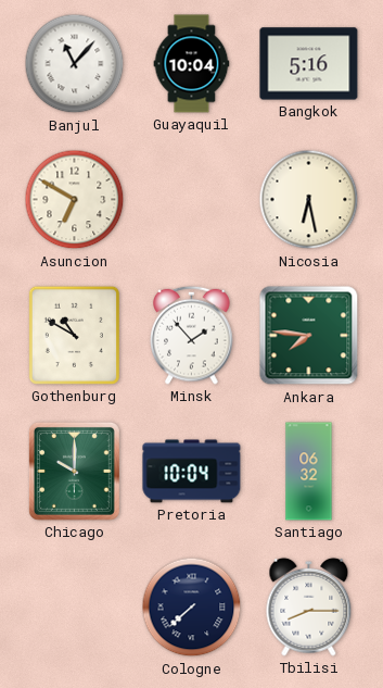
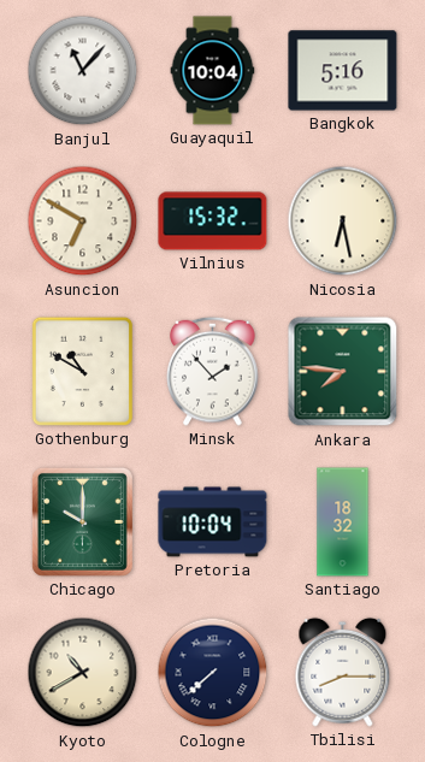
Vilnius: none -> 15:32 (213, 221)
Santiago: 06:32 -> 18:32 (343, 522)
Kyoto: none -> 10:40 (83, 673)
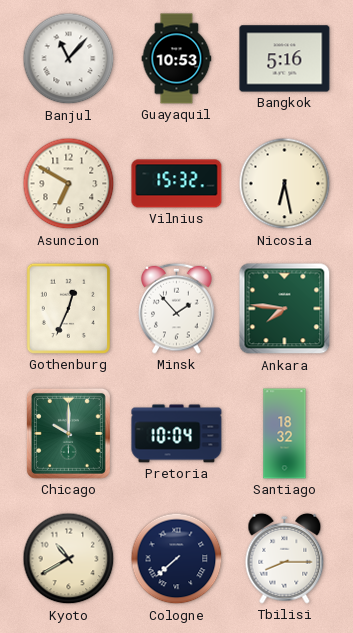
Guayaquil: 10:04 -> 10:53 (177, 59)
Gothenburg: 10:50 -> 12:34 (68, 308)
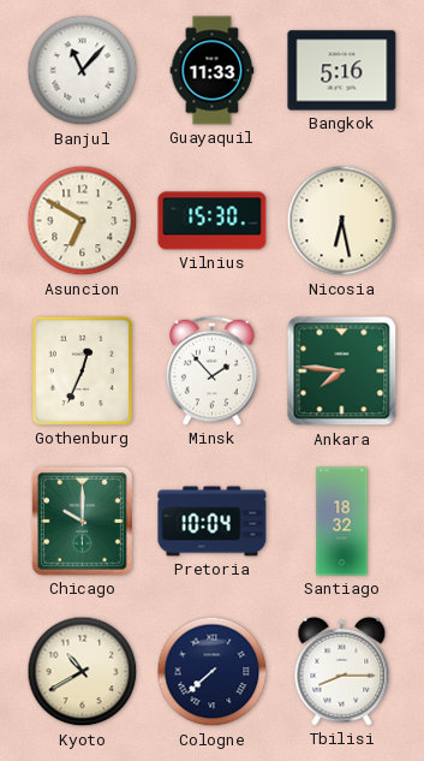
Guayaquil: 10:53 -> 11:33 (213, 71)
Vilnius: 15:32 -> 15:30 (213, 221)
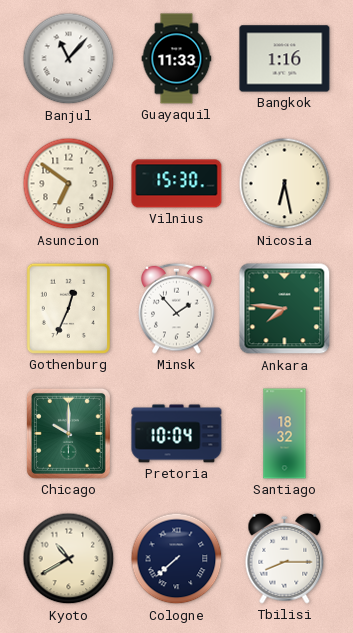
Bangkok: 5:16 -> 1:16 (285, 59)
Asuncion: 6:50 -> 6:51 (69, 184)
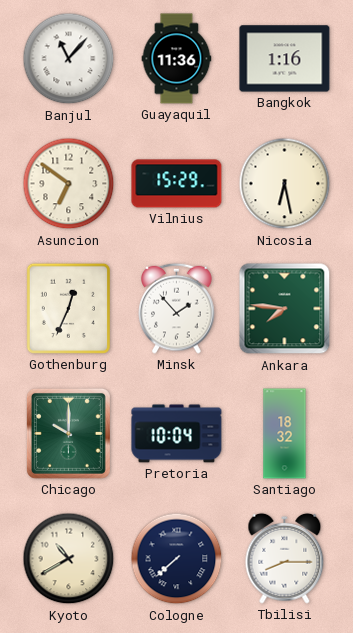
Guayaquil: 11:33 -> 11:36 (177, 59)
Vilnius: 15:30 -> 15:29 (177, 184)
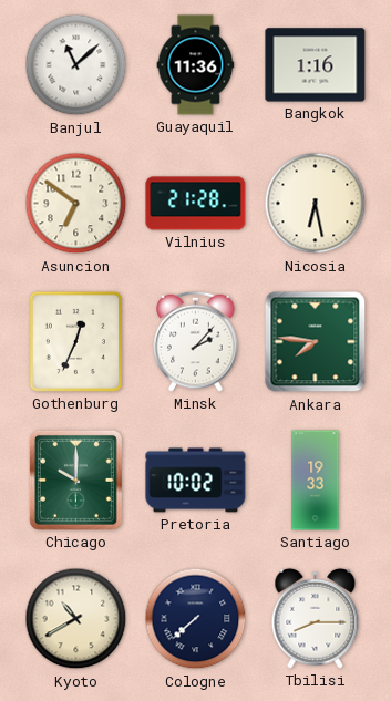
Banjul: 11:07 -> 11:08 (76, 65)
Vilnius: 15:29 -> 21:28 (196, 204)
Minsk: 1:53 -> 2:07 (196, 341)
Pretoria: 10:04 -> 10:02 (196, 481)
Santiago: 18:32 -> 19:33 (316, 481)
